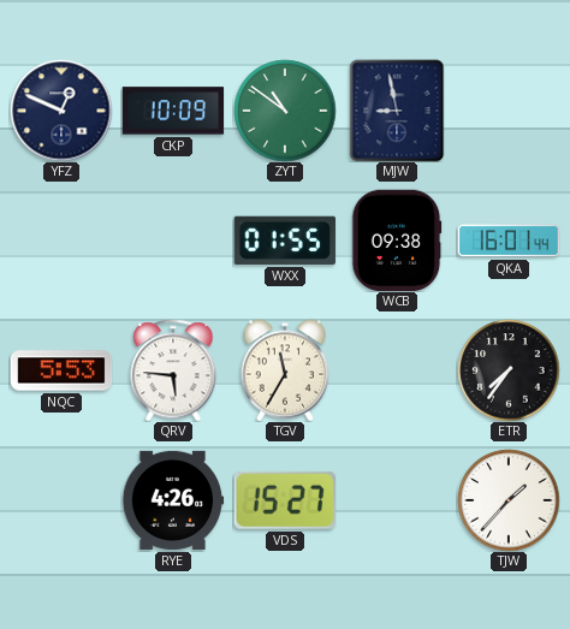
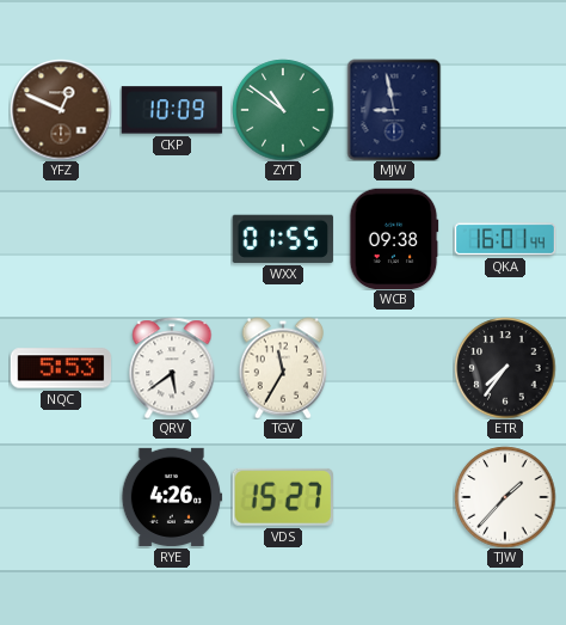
YFZ dial: navy -> brown (61, 110)
QRV: 5:46 -> 5:39 (172, 368)
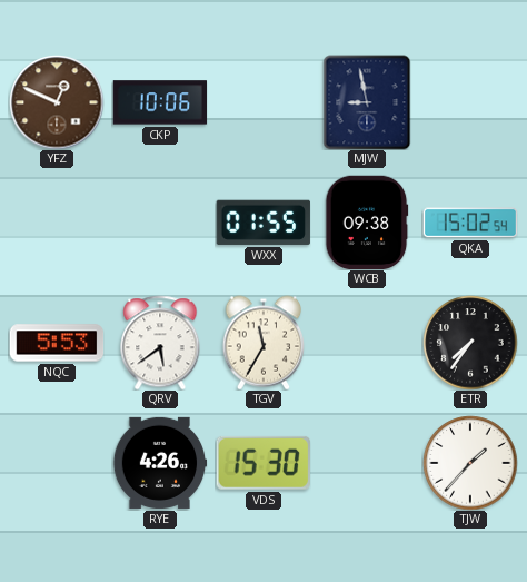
CKP: 10:09 -> 10:06 (160, 102)
ZYT: 10:51 -> none (283, 110)
QKA: 16:01 -> 15:02 (470, 223)
VDS: 15:27 -> 15:30 (263, 463)
